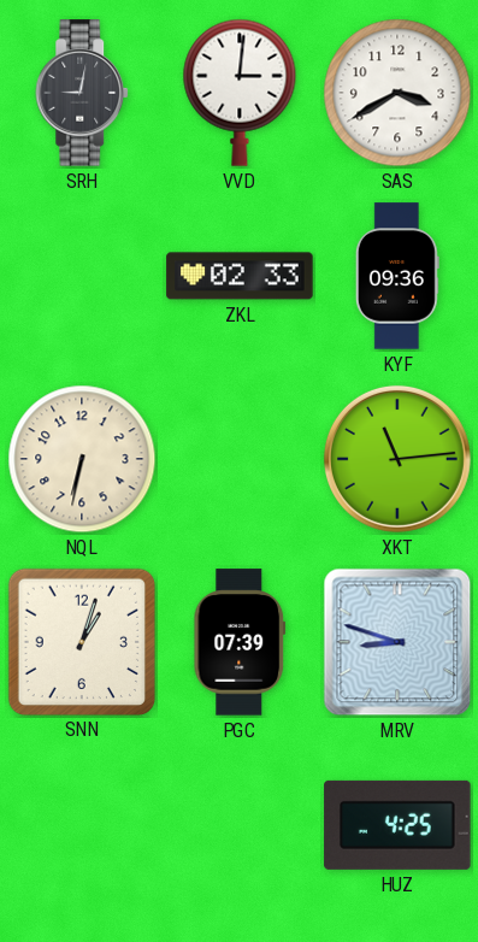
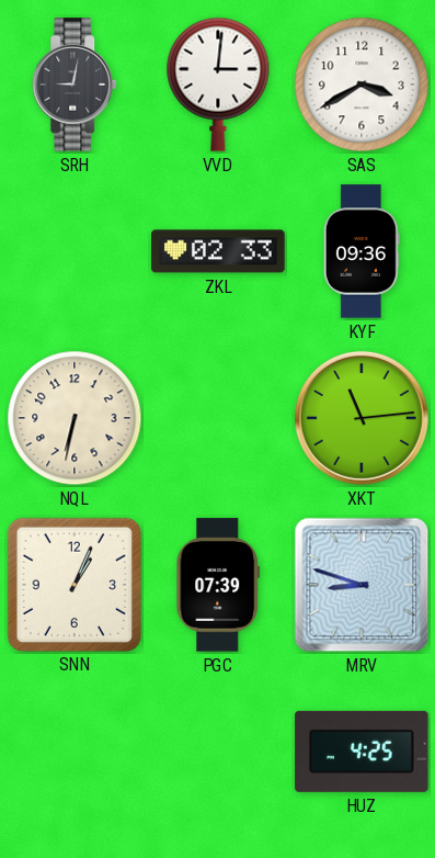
SNN: 1:03 -> 1:04 (73, 584)
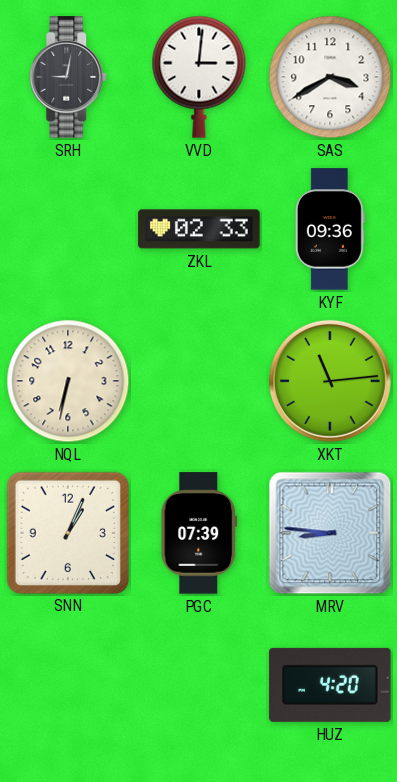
MRV: 8:48 -> 8:46 (330, 533)
HUZ: 4:25 -> 4:20 (330, 685)
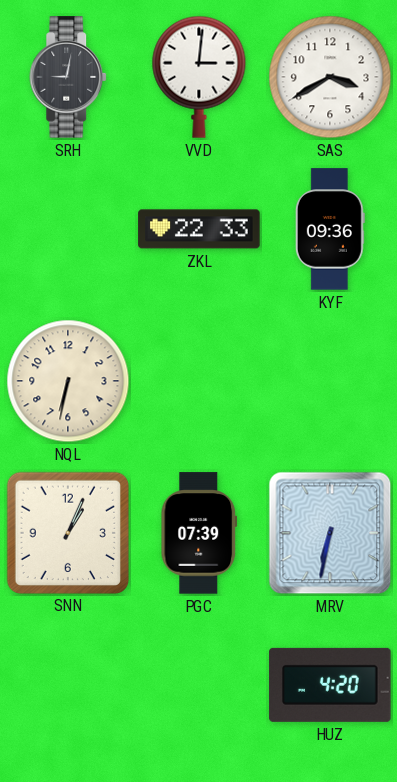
ZKL: 02:33 -> 22:33 (199, 229)
XKT: 11:14 -> none (330, 381)
MRV: 8:46 -> 6:32 (330, 533)
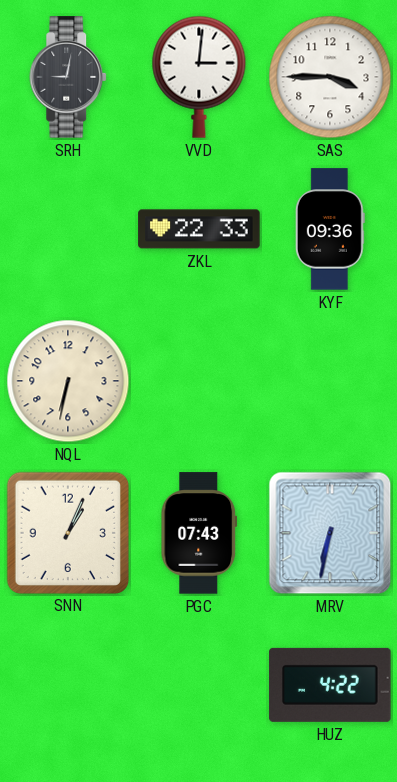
SAS: 3:40 -> 3:45 (330, 77)
PGC: 07:39 -> 07:43 (199, 533)
HUZ: 4:20 -> 4:22 (330, 685)
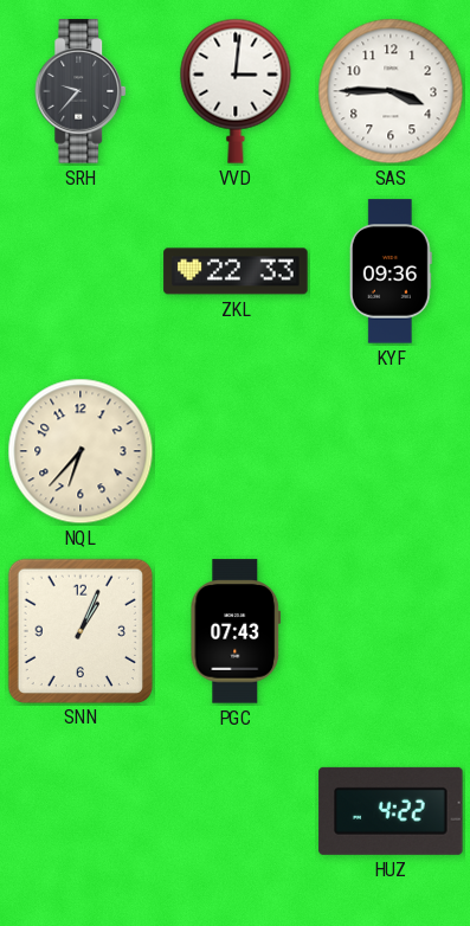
SRH: 9:02 -> 9:37 (82, 91)
NQL: 6:32 -> 6:37 (81, 451)
MRV: 6:32 -> none (330, 533)
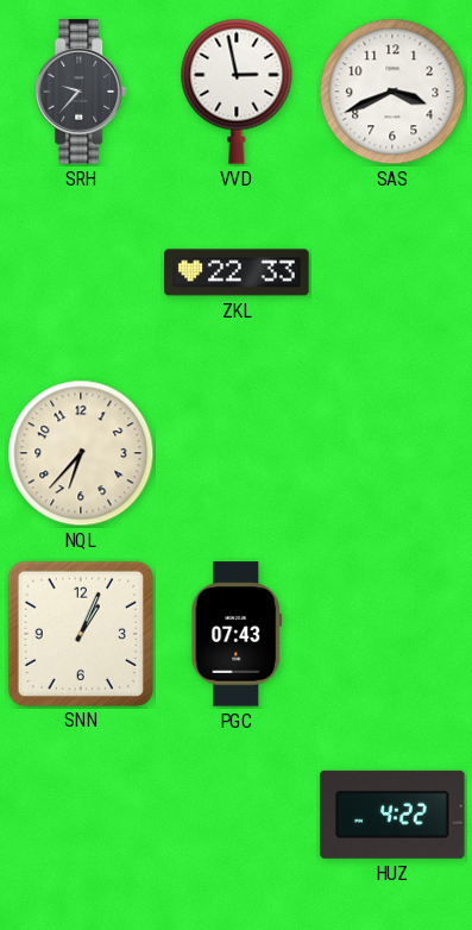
VVD: 3:01 -> 2:58 (237, 92)
SAS: 3:45 -> 3:41 (392, 92)
KYF: 09:36 -> none (391, 271)
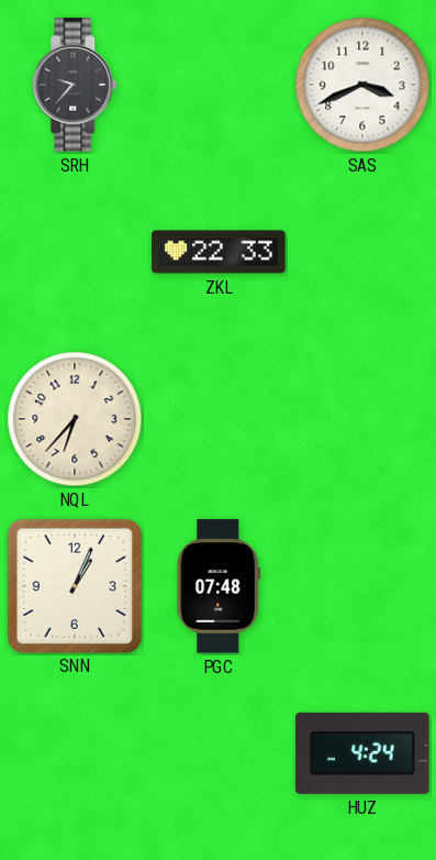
VVD: 2:58 -> none (237, 92)
PGC: 07:43 -> 07:48 (219, 586)
HUZ: 4:22 -> 4:24 (362, 753)
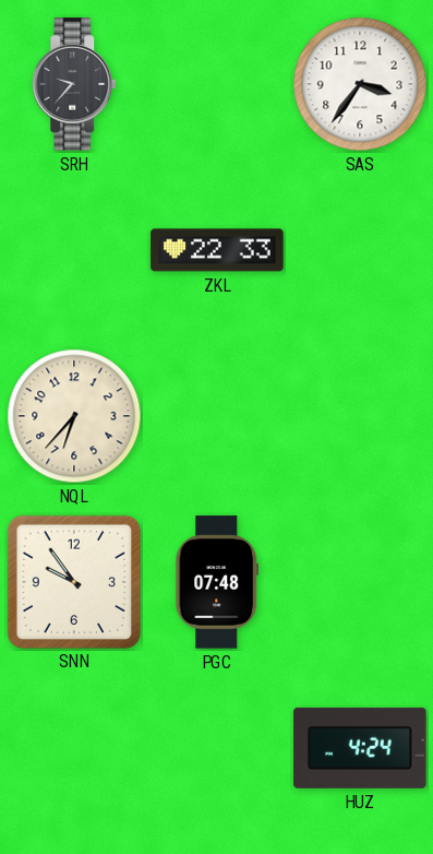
SAS: 3:41 -> 3:36 (360, 84)
SNN: 1:04 -> 9:54 (73, 581)
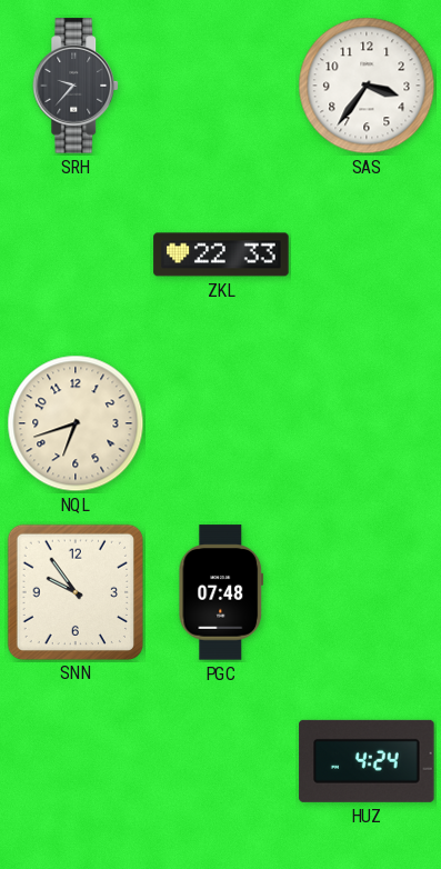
NQL: 6:37 -> 6:42 (76, 423)
